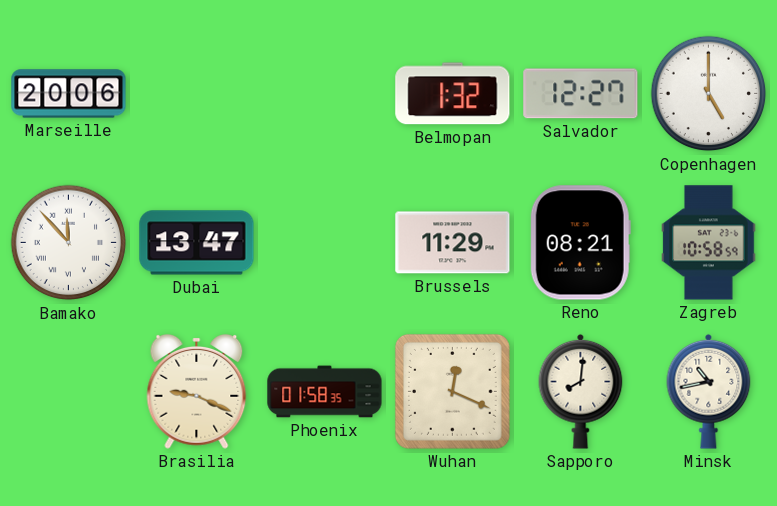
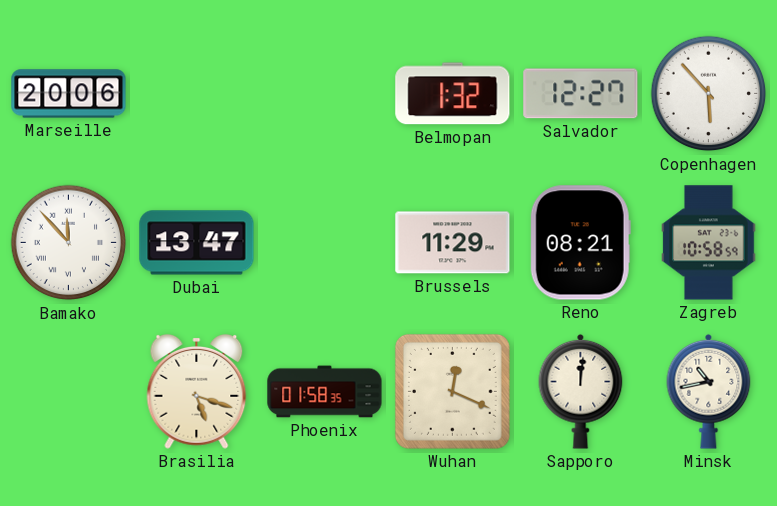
Copenhagen: 5:00 -> 5:53 (709, 94)
Brasilia: 9:19 -> 5:18 (197, 391)
Sapporo: 8:01 -> 12:01 (581, 391)
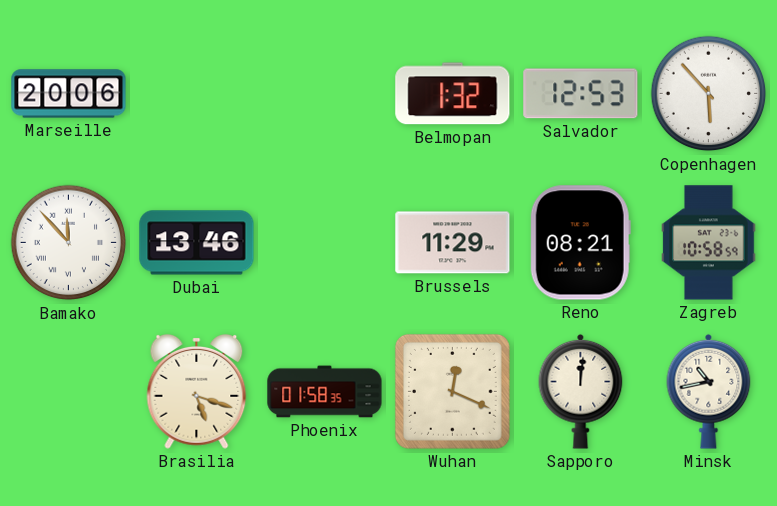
Salvador: 12:27 -> 12:53 (581, 94)
Dubai: 13:47 -> 13:46 (197, 243)
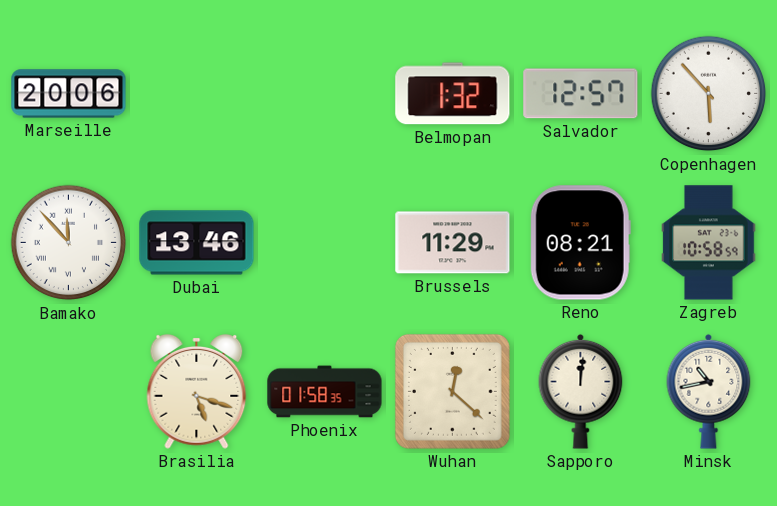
Salvador: 12:53 -> 12:57 (581, 94)
Wuhan: 12:19 -> 12:22 (452, 391)
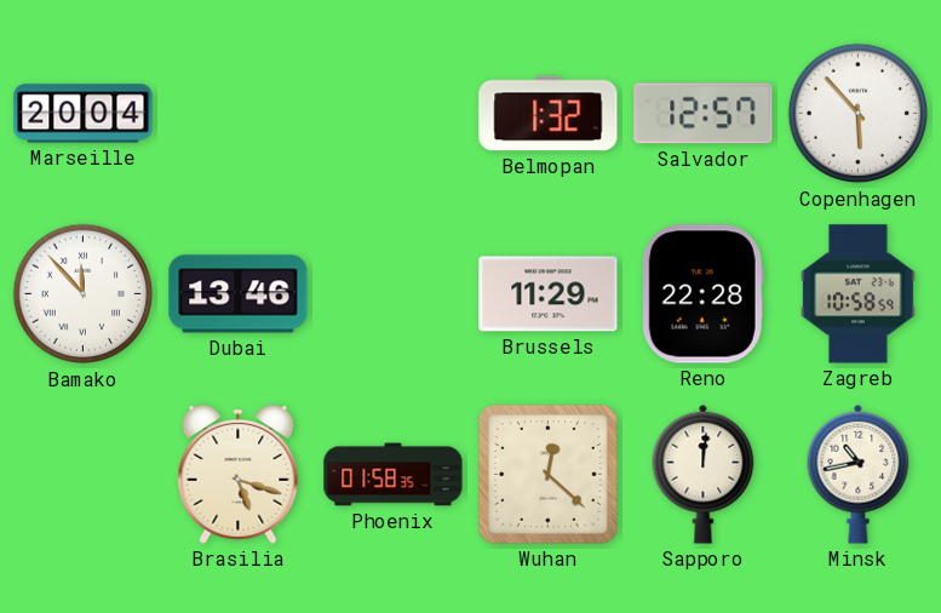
Marseille: 20:06 -> 20:04 (84, 114)
Reno: 08:21 -> 22:28 (702, 294)
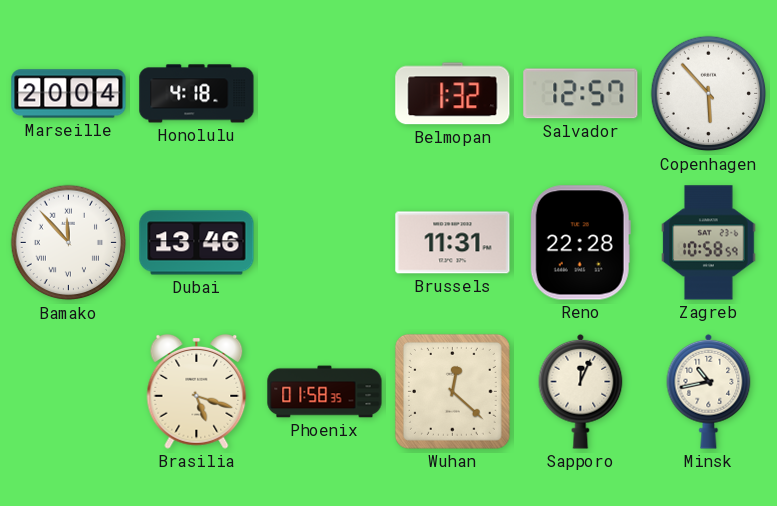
Honolulu: none -> 4:18 (197, 94)
Brussels: 11:29 -> 11:31 (453, 243)
Sapporo: 12:01 -> 12:04 (581, 391)
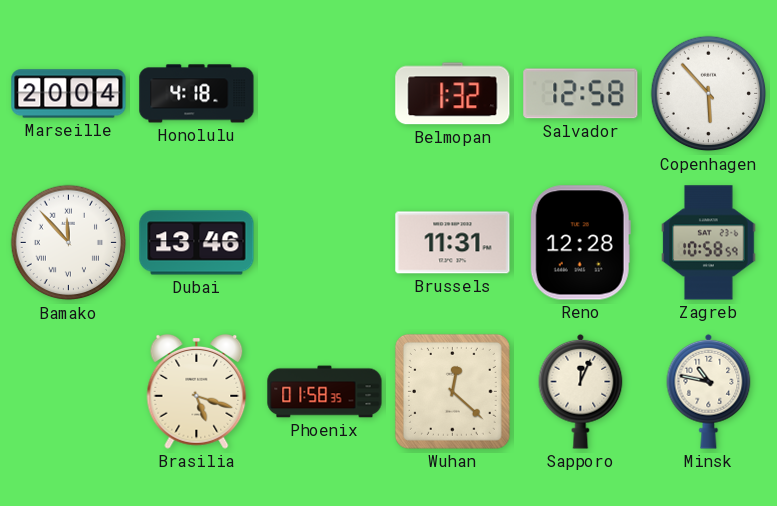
Salvador: 12:57 -> 12:58 (581, 94)
Reno: 22:28 -> 12:28 (580, 243)
Minsk: 10:43 -> 10:47 (709, 391)
